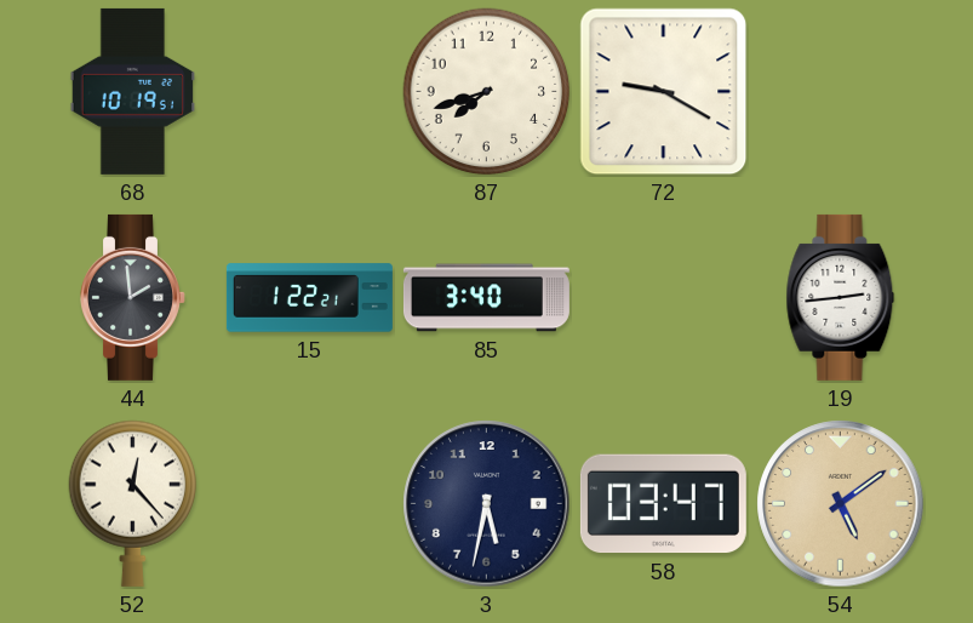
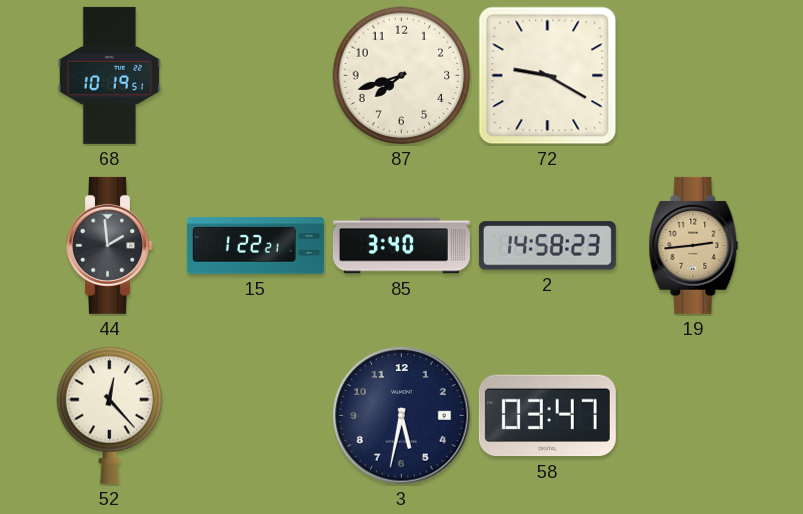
2: none -> 14:58 (547, 246)
19 dial: white -> champagne (694, 245)
54: 5:09 -> none (841, 504)
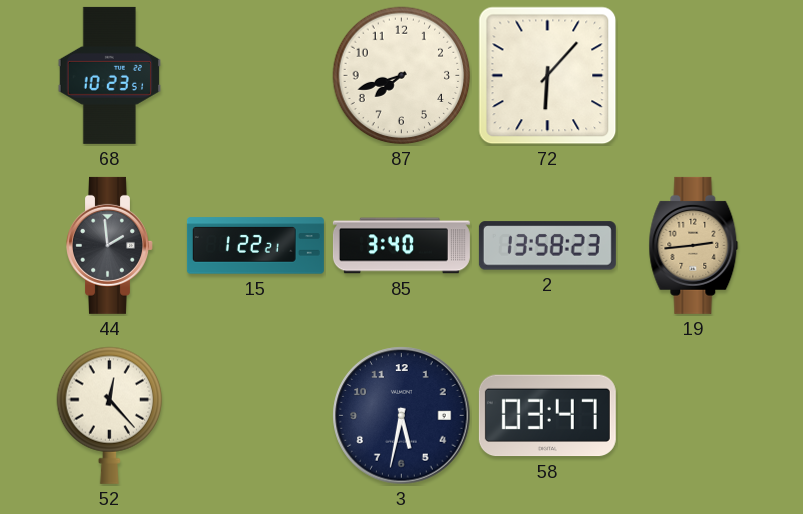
68: 10:19 -> 10:23 (109, 75)
72: 9:20 -> 6:07 (548, 76)
2: 14:58 -> 13:58 (547, 246)
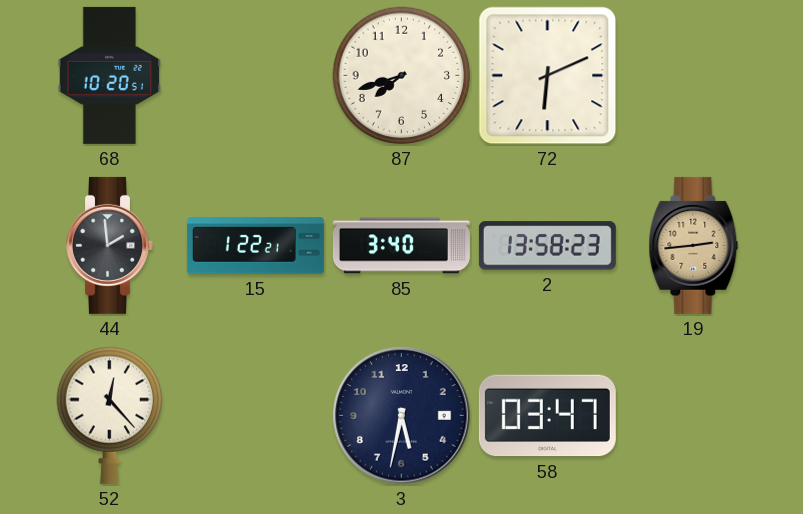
68: 10:23 -> 10:20 (109, 75)
72: 6:07 -> 6:11 (548, 76)
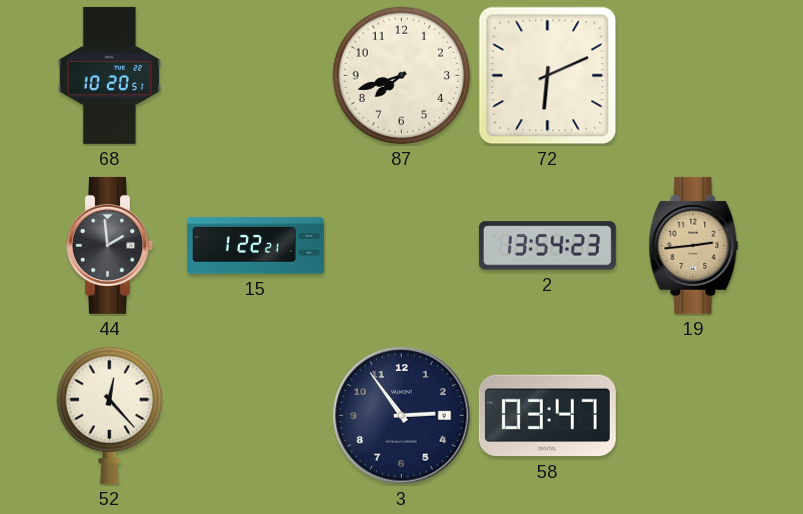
85: 3:40 -> none (401, 246)
2: 13:58 -> 13:54 (547, 246)
3: 5:32 -> 2:54 (402, 416)
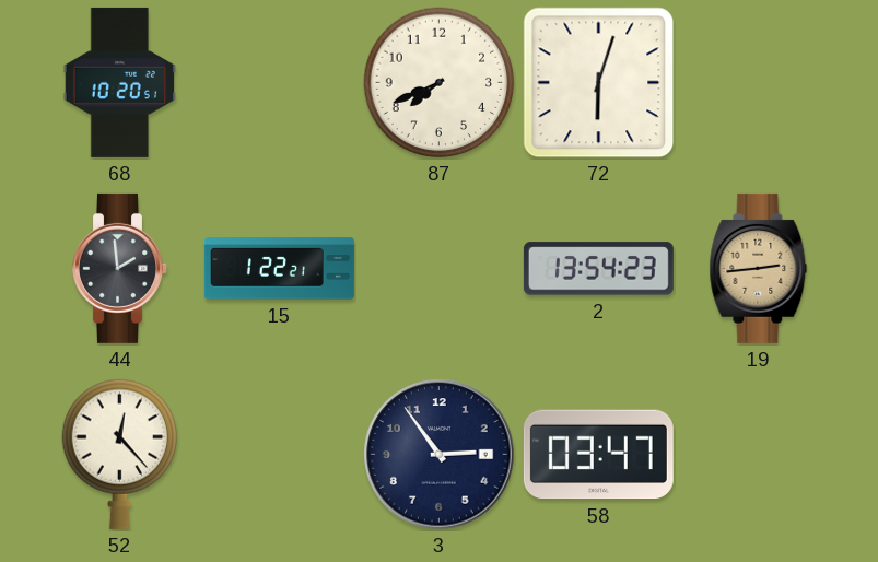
87: 7:42 -> 7:41 (440, 83)
72: 6:11 -> 6:03 (599, 83)
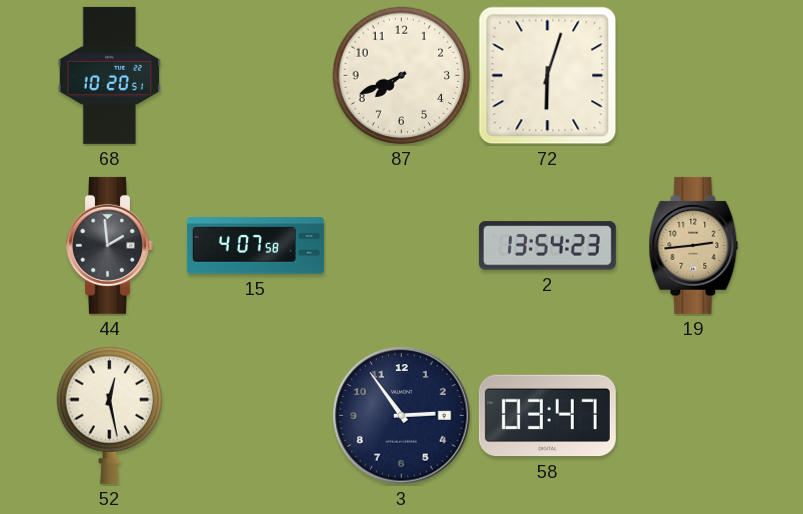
15: 1:22 -> 4:07 (255, 246)
52: 12:23 -> 12:28 (110, 415)
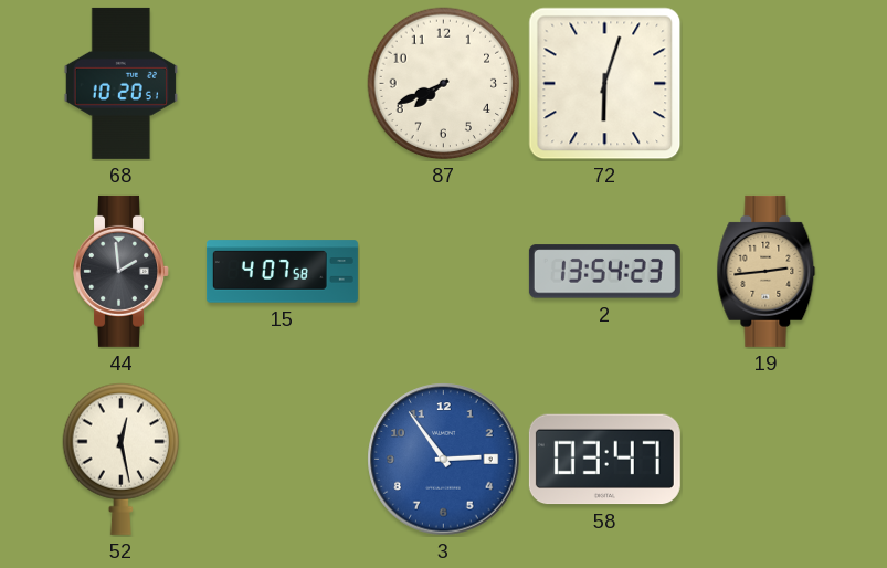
3 dial: navy -> blue (444, 460)
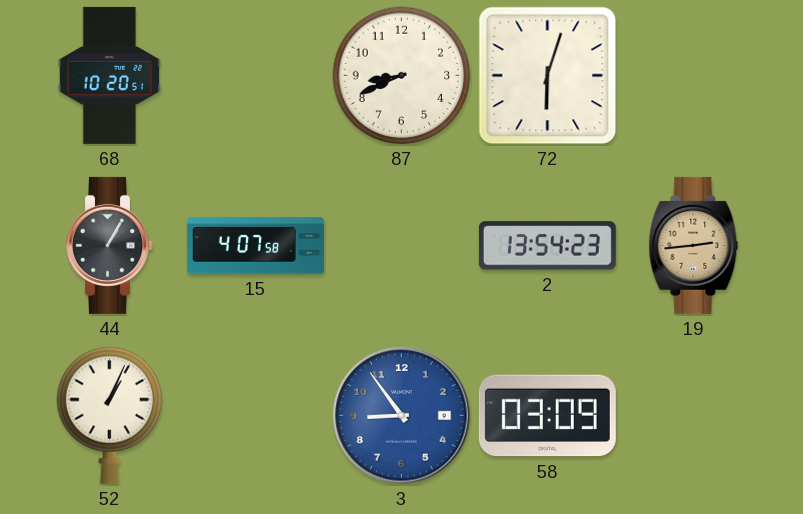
87: 7:41 -> 8:41 (402, 76)
44: 1:59 -> 1:05 (110, 245)
52: 12:28 -> 1:04 (110, 415)
3: 2:54 -> 8:54 (402, 416)
58: 03:47 -> 03:09 (547, 416)
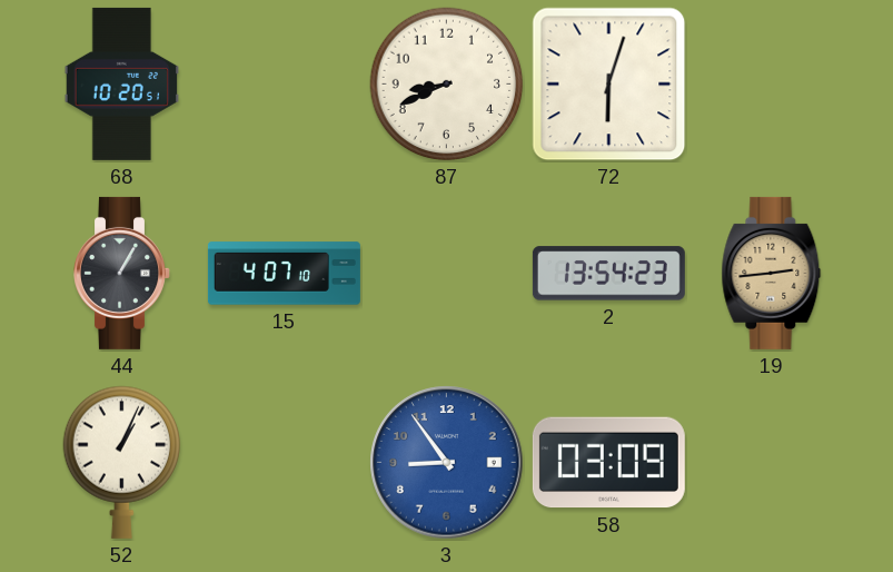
15: 4:07:58 -> 4:07:10 (284, 274)
